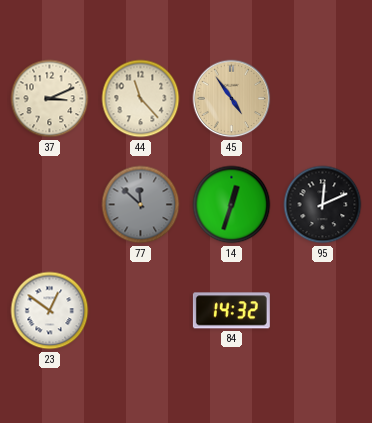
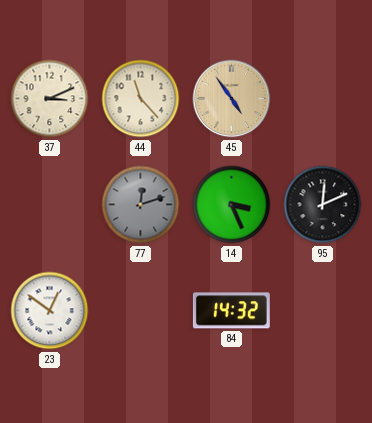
77: 11:52 -> 12:12 (141, 205)
14: 12:33 -> 3:26 (232, 205)
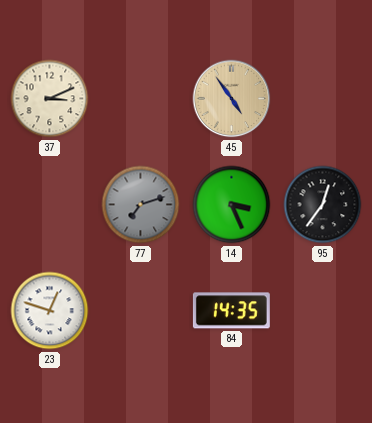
44: 11:23 -> none (141, 99)
77: 12:12 -> 7:12 (141, 205)
95: 12:11 -> 12:36 (323, 205)
23: 12:51 -> 12:48 (50, 311)
84: 14:32 -> 14:35 (231, 311)
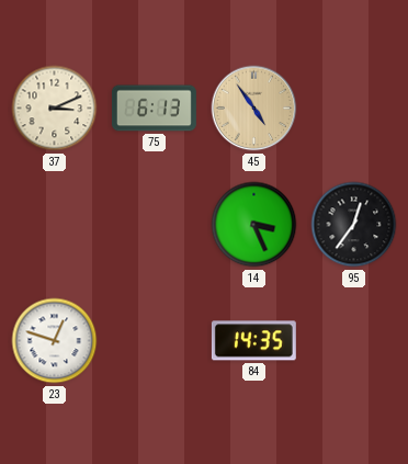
75: none -> 6:13 (154, 109)
77: 7:12 -> none (141, 205)
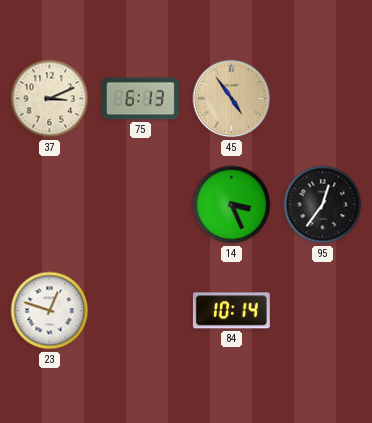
84: 14:35 -> 10:14 (231, 311)
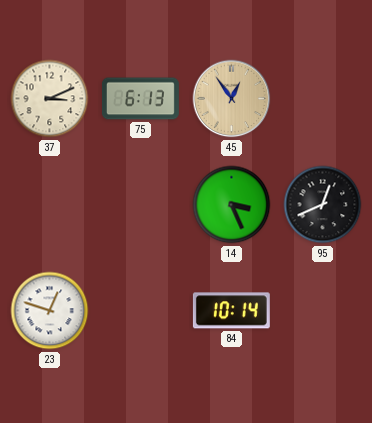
45: 4:54 -> 12:54 (232, 99)
95: 12:36 -> 12:41 (323, 205)
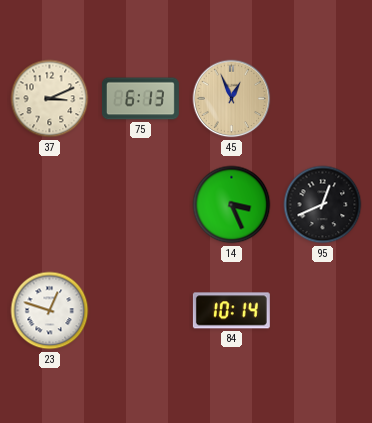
45: 12:54 -> 12:56 (232, 99)
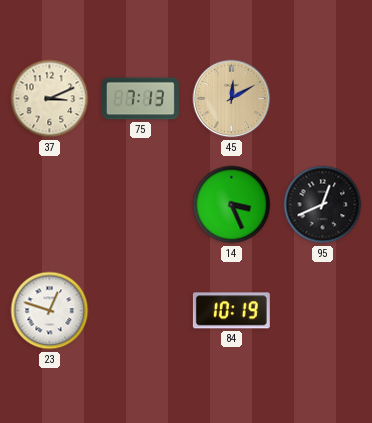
75: 6:13 -> 7:13 (140, 99)
45: 12:56 -> 12:10 (232, 99)
84: 10:14 -> 10:19 (231, 311)
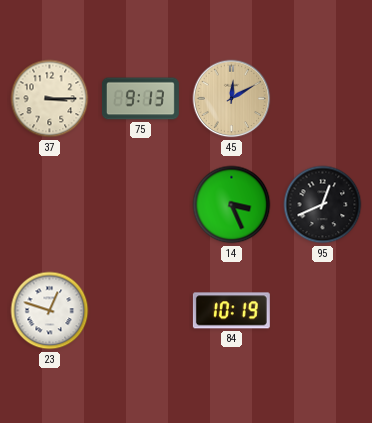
37: 3:11 -> 3:15 (50, 99)
75: 7:13 -> 9:13 (140, 99)
